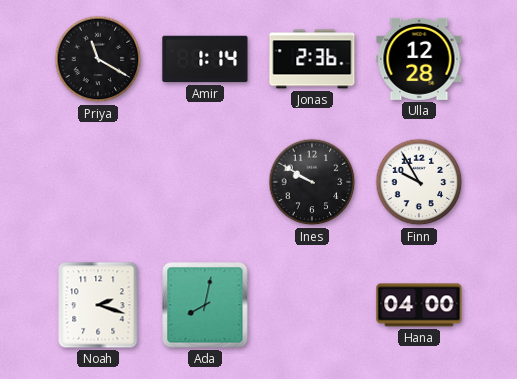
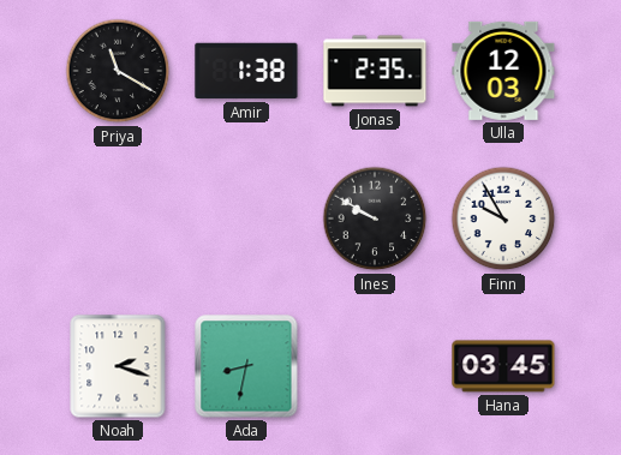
Amir: 1:14 -> 1:38 (246, 71)
Jonas: 2:36 -> 2:35 (375, 71)
Ulla: 12:28 -> 12:03 (503, 71)
Ada: 8:02 -> 8:32 (246, 366)
Hana: 04:00 -> 03:45 (503, 366)
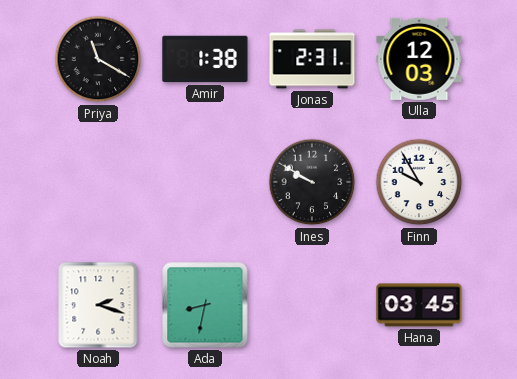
Jonas: 2:35 -> 2:31 (312, 59)
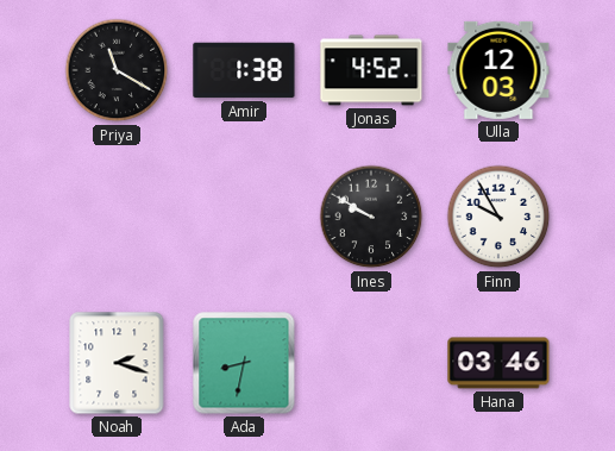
Jonas: 2:31 -> 4:52 (371, 70)
Hana: 03:45 -> 03:46 (498, 363)
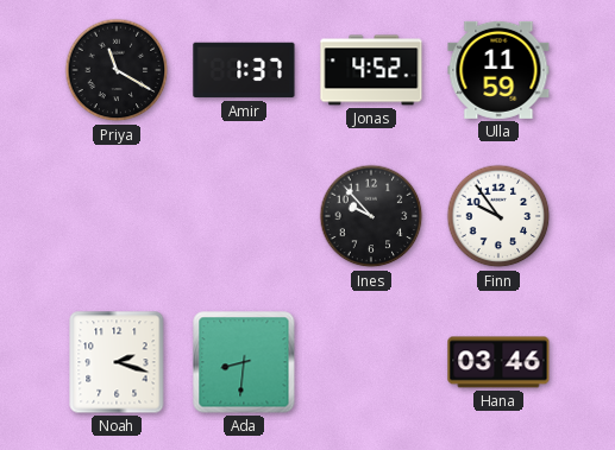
Amir: 1:38 -> 1:37 (244, 70)
Ulla: 12:03 -> 11:59 (498, 70)
Ines: 9:50 -> 9:53 (371, 216)
Finn: 9:55 -> 9:54 (498, 216)
Ada: 8:32 -> 8:31 (244, 362)
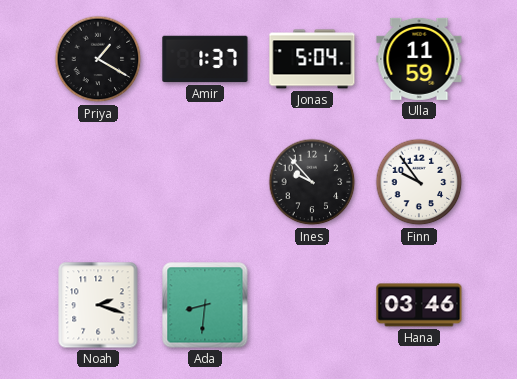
Priya: 11:20 -> 1:20 (98, 59)
Jonas: 4:52 -> 5:04 (312, 59)
